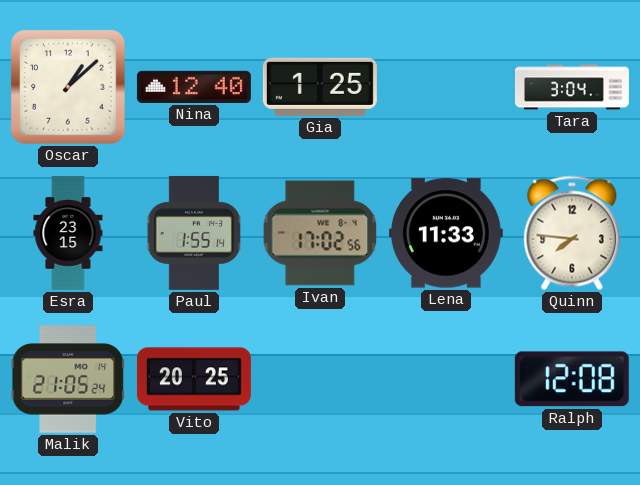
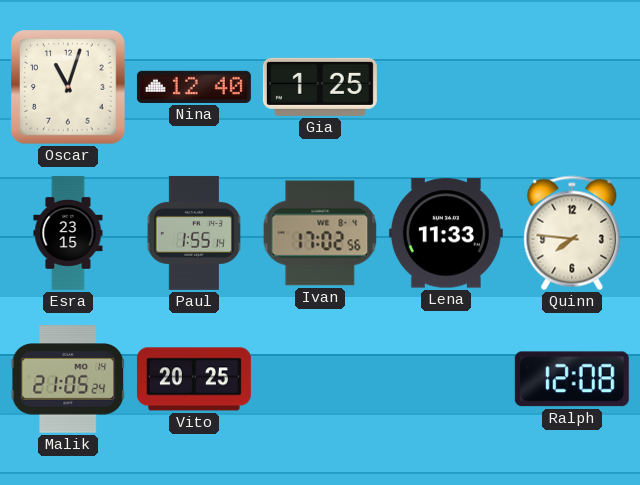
Oscar: 1:08 -> 11:03 (68, 87)
Tara: 3:04 -> none (572, 87)
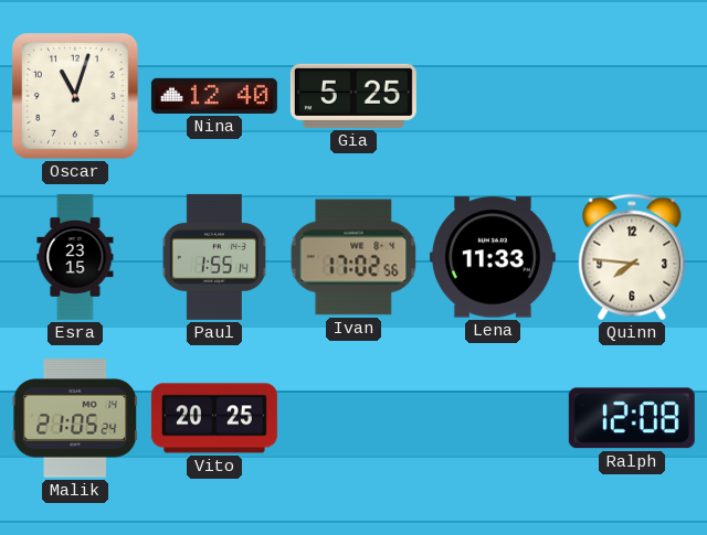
Gia: 1:25 -> 5:25 (353, 96)
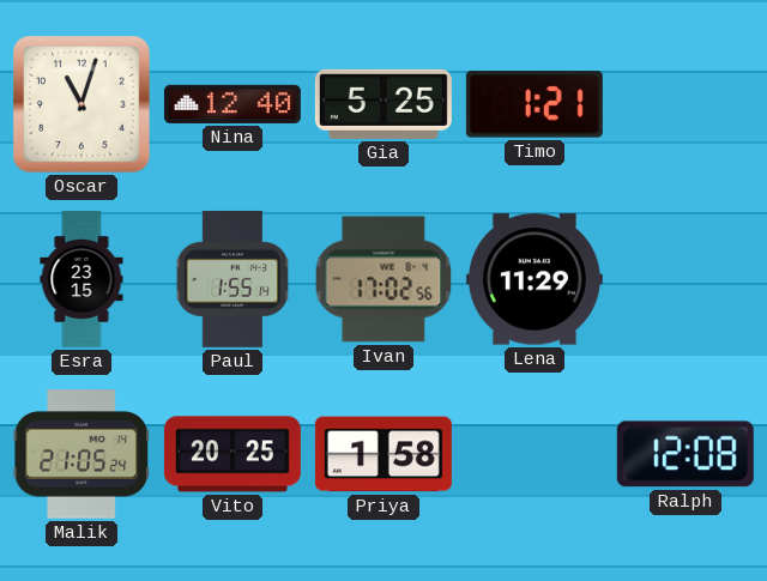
Timo: none -> 1:21 (535, 104)
Lena: 11:33 -> 11:29 (535, 279)
Quinn: 7:46 -> none (632, 257)
Priya: none -> 1:58 (383, 454)
